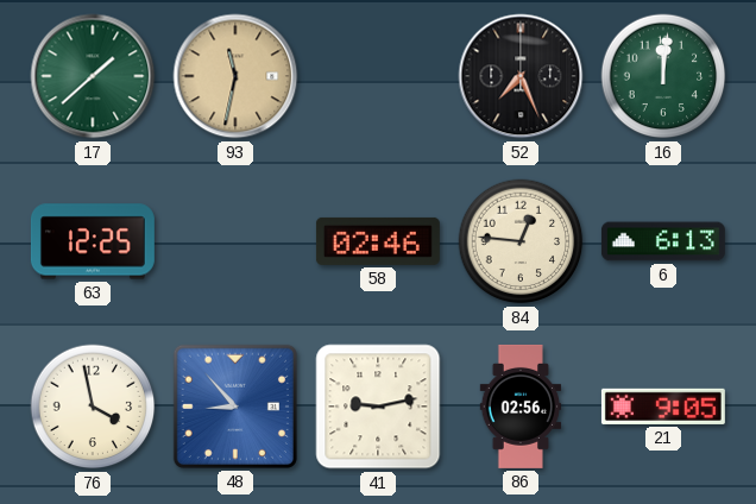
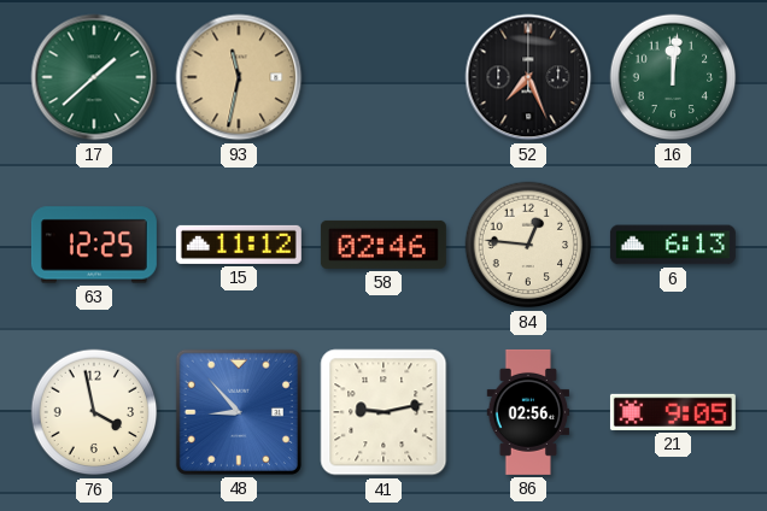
15: none -> 11:12 (239, 245)
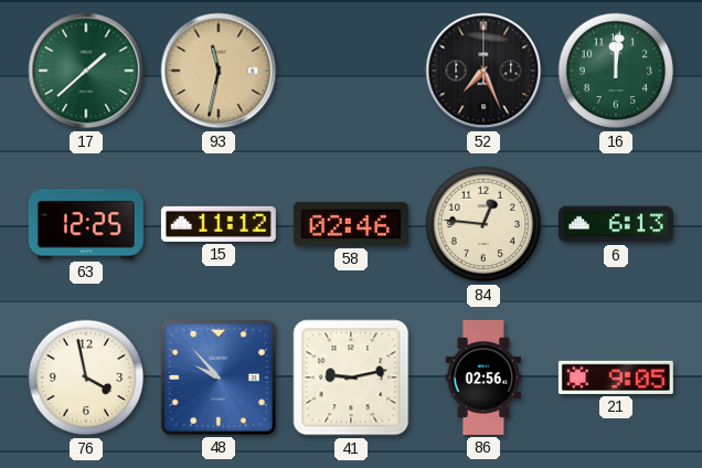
48: 8:53 -> 9:53 (219, 377)
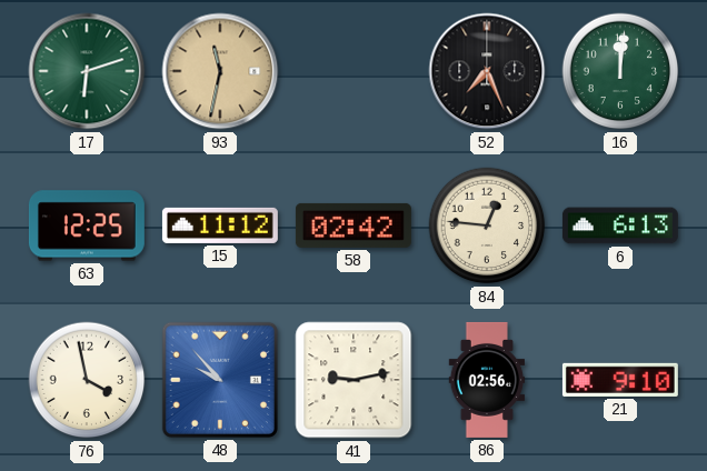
17: 1:38 -> 6:12 (87, 71)
58: 02:46 -> 02:42 (353, 226)
21: 9:05 -> 9:10 (620, 380)
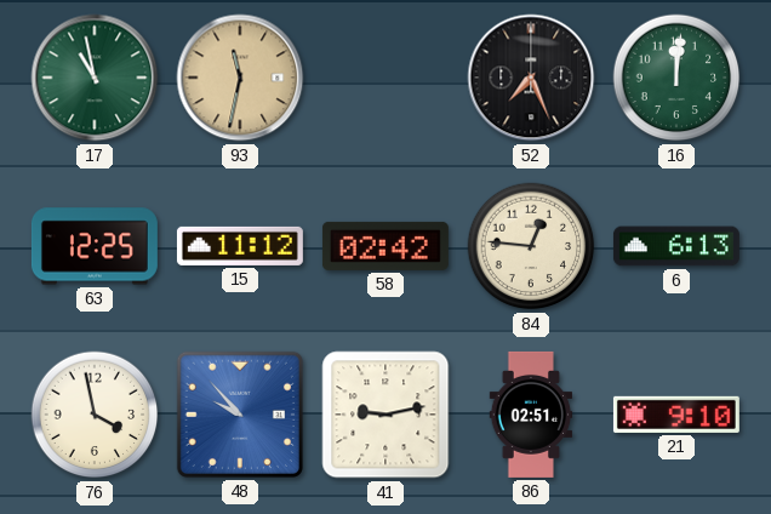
17: 6:12 -> 10:58 (95, 78)
86: 02:56 -> 02:51 (531, 415)
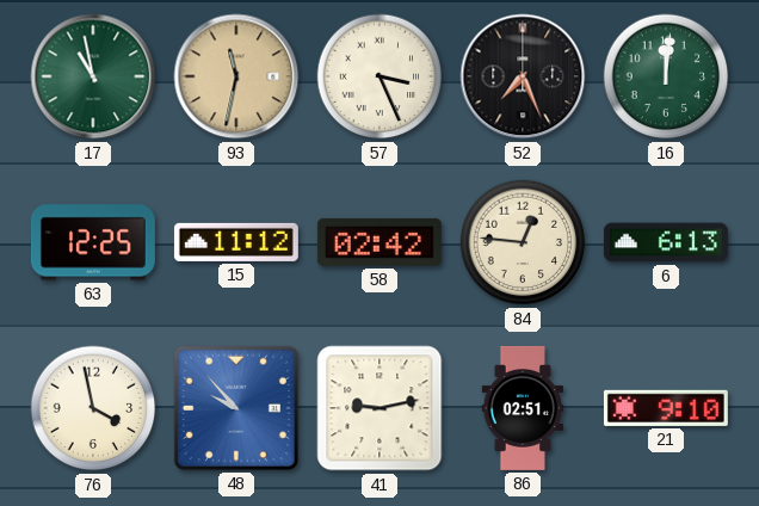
57: none -> 3:26 (379, 76)
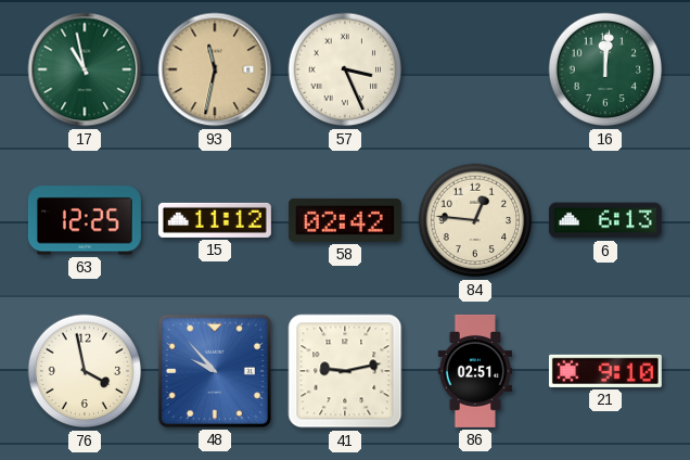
52: 7:26 -> none (523, 76)
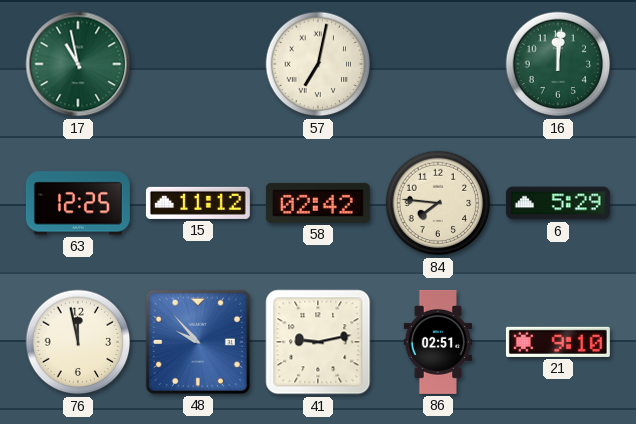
93: 11:32 -> none (215, 69)
57: 3:26 -> 7:02 (318, 64)
84: 12:46 -> 7:46 (438, 203)
6: 6:13 -> 5:29 (558, 203)
76: 3:58 -> 11:58 (78, 342)
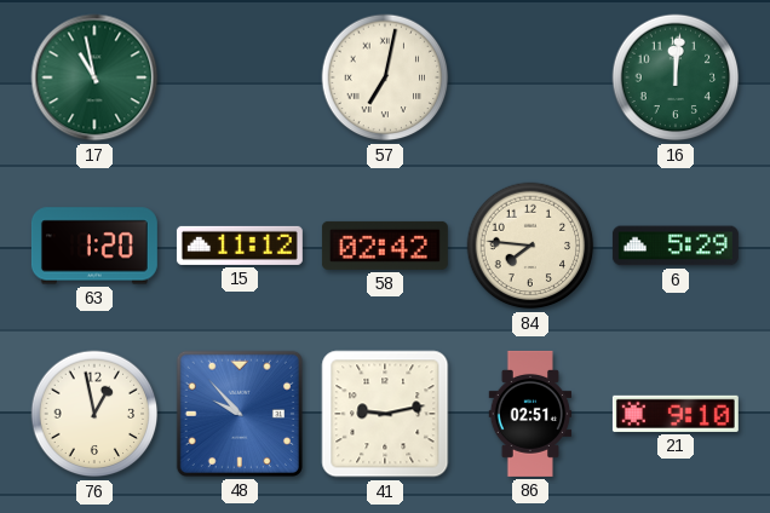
63: 12:25 -> 1:20 (94, 246)
76: 11:58 -> 12:58 (94, 414)
